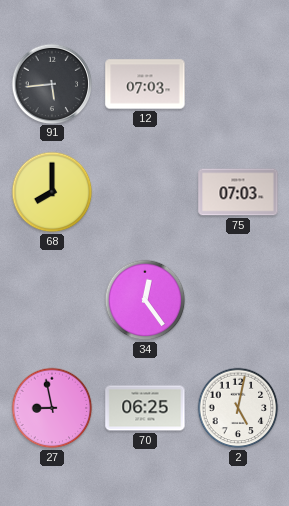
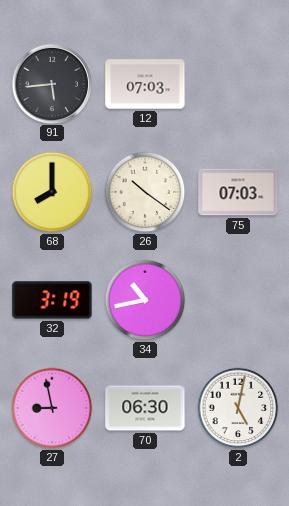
26: none -> 10:21 (145, 192)
32: none -> 3:19 (52, 300)
34: 12:24 -> 10:43 (145, 300)
70: 06:25 -> 06:30 (145, 408)
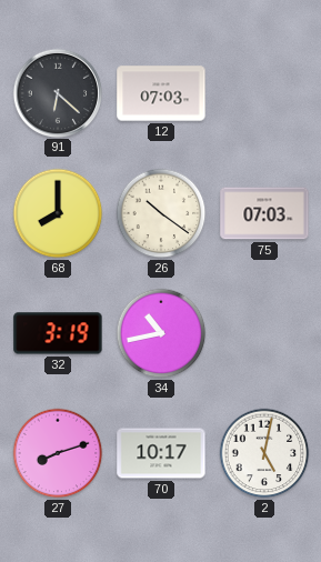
91: 5:44 -> 6:22 (57, 92)
27: 8:58 -> 8:12 (58, 453)
70: 06:30 -> 10:17 (161, 453)
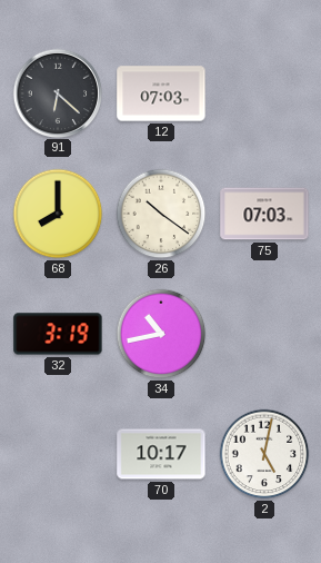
27: 8:12 -> none (58, 453)
